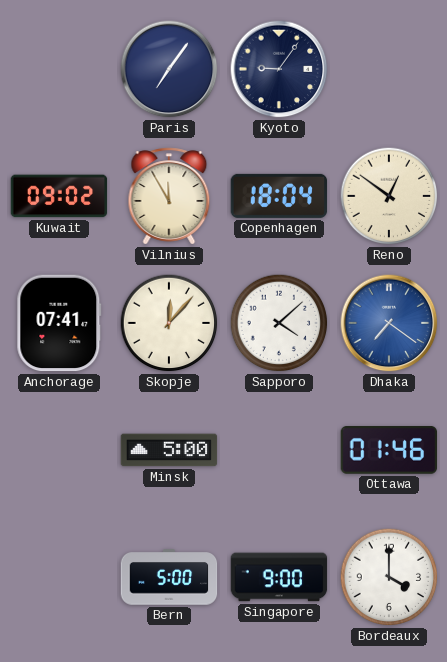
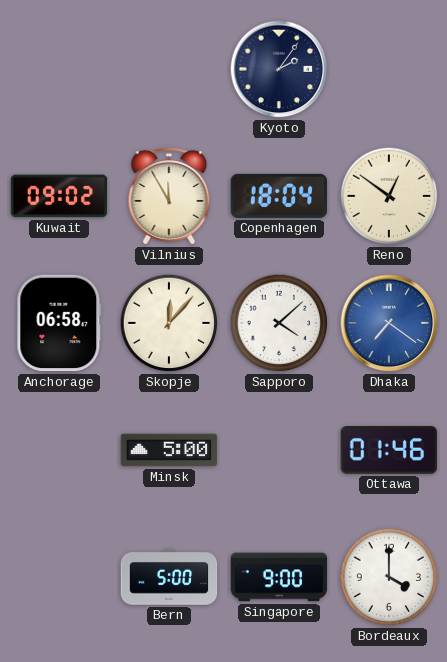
Paris: 7:06 -> none (169, 69)
Kyoto: 9:06 -> 2:06 (279, 69)
Anchorage: 07:41 -> 06:58 (59, 323)
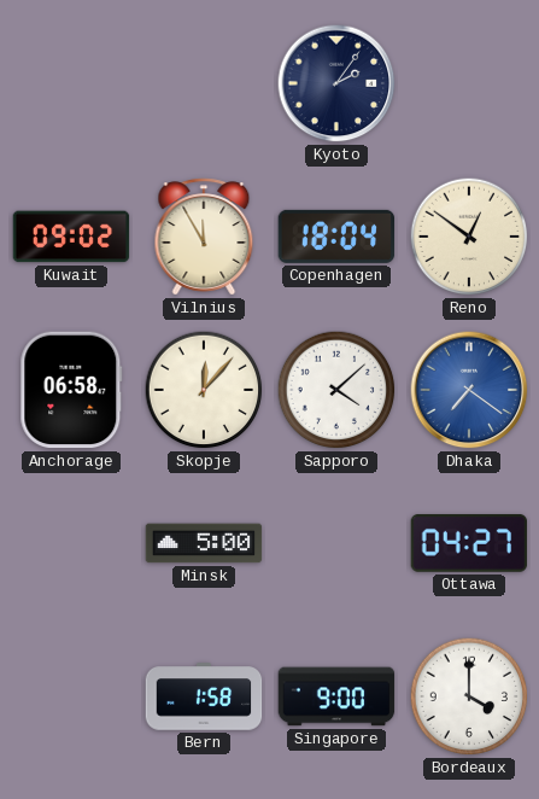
Ottawa: 01:46 -> 04:27 (469, 544)
Bern: 5:00 -> 1:58 (204, 696)
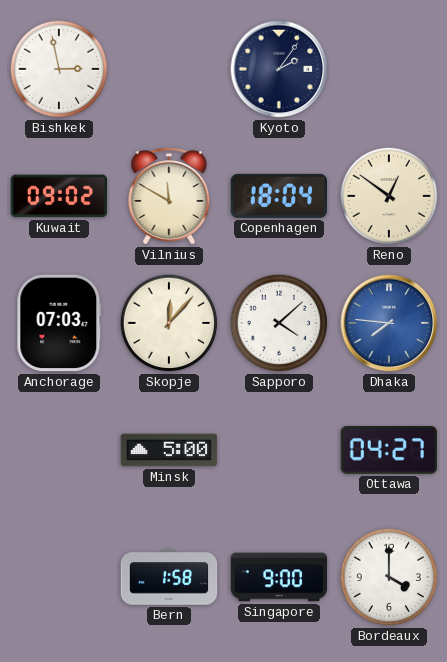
Bishkek: none -> 2:58 (59, 69)
Vilnius: 11:55 -> 11:50 (169, 196)
Anchorage: 06:58 -> 07:03 (59, 323)
Dhaka: 7:21 -> 7:46 (389, 323)
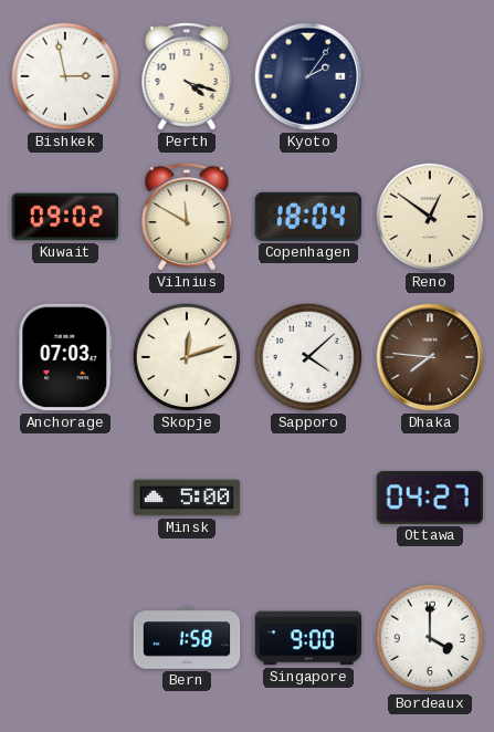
Perth: none -> 4:18 (187, 76)
Skopje: 12:07 -> 12:12 (187, 357)
Dhaka dial: blue -> brown (430, 357)
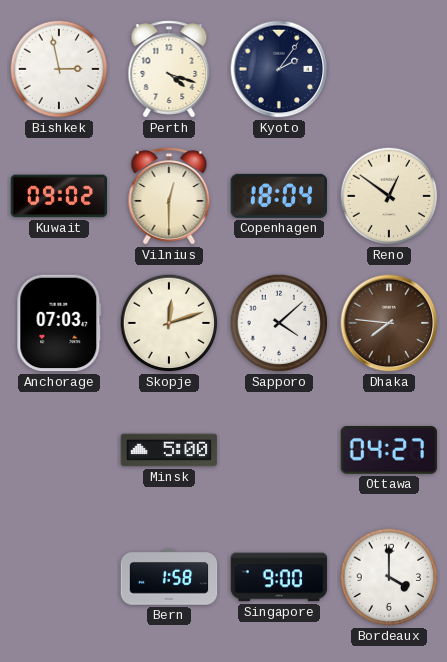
Vilnius: 11:50 -> 12:30 (169, 196)
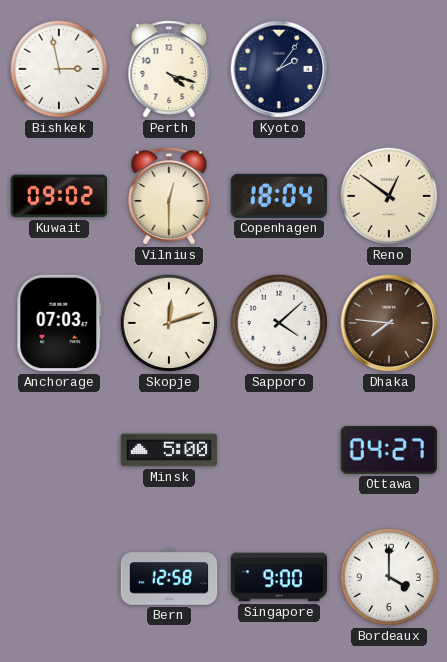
Bern: 1:58 -> 12:58 (169, 577)
